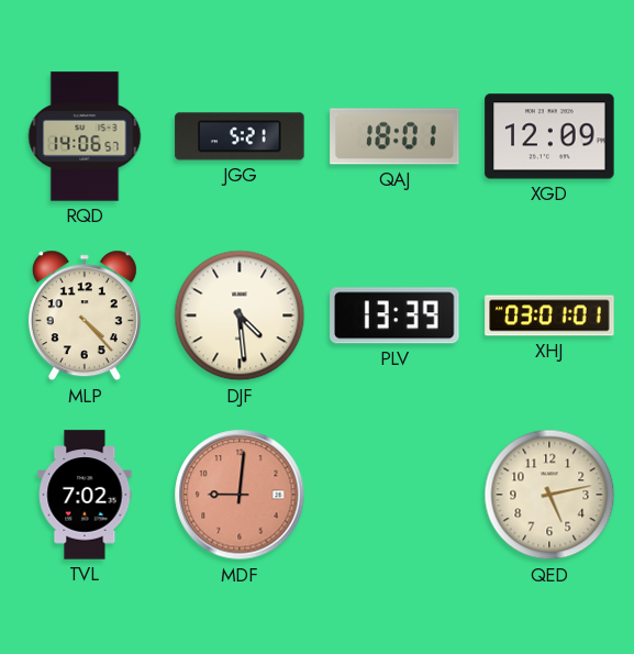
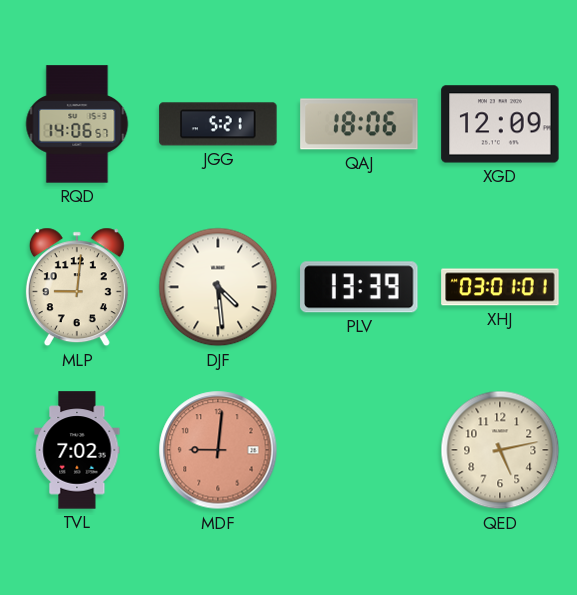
QAJ: 18:01 -> 18:06 (359, 124)
MLP: 4:23 -> 9:01 (77, 287)
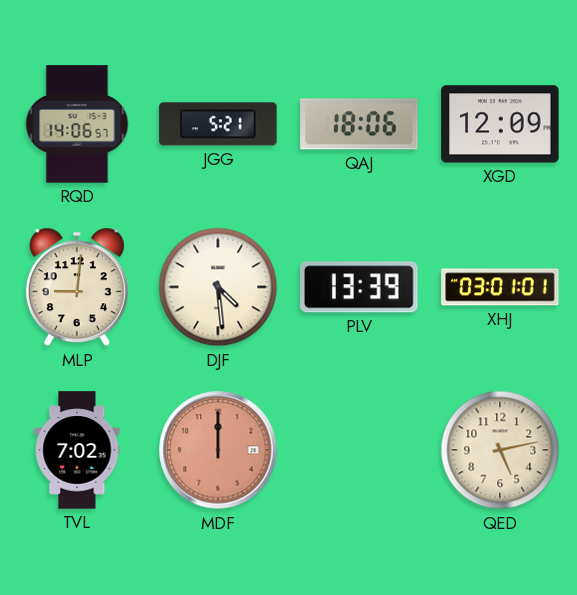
MDF: 9:01 -> 12:00 (218, 450)
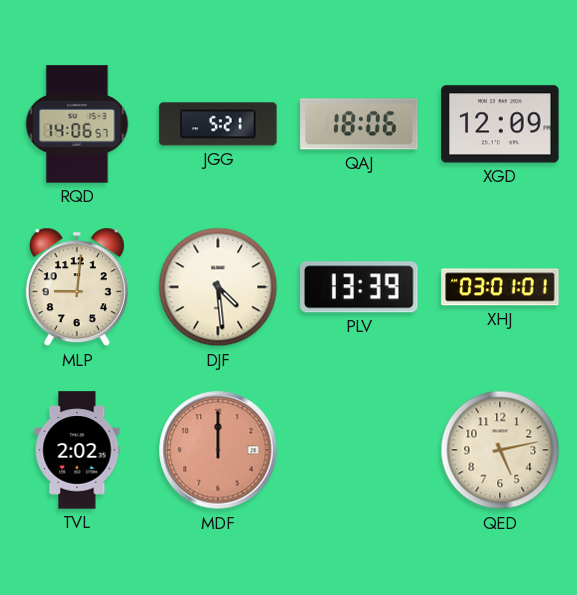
TVL: 7:02 -> 2:02 (77, 450)
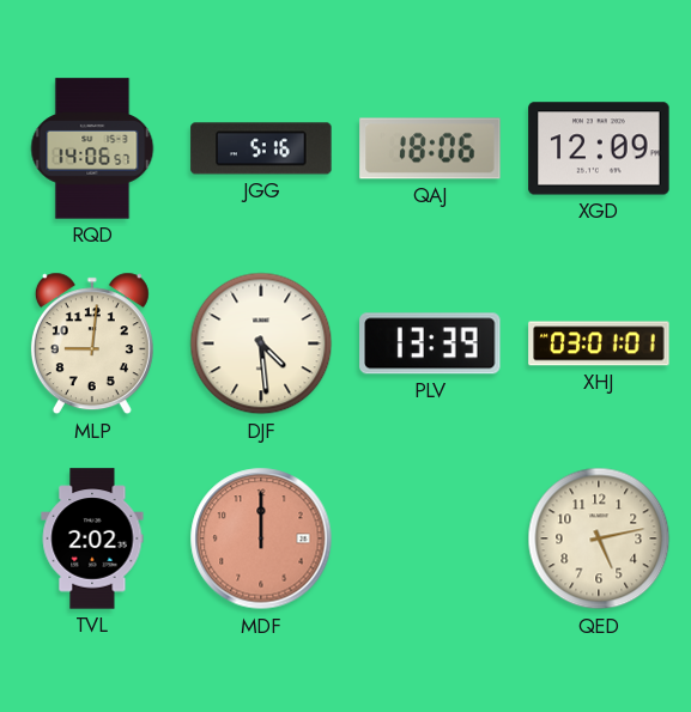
JGG: 5:21 -> 5:16 (261, 148)
